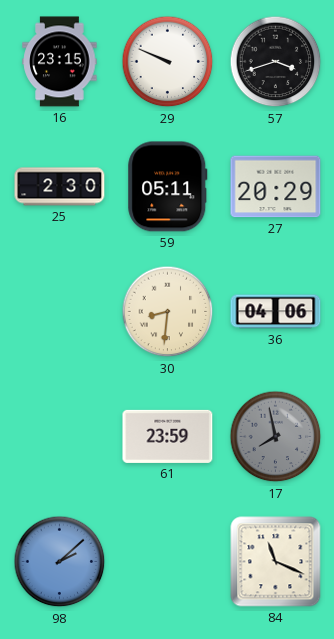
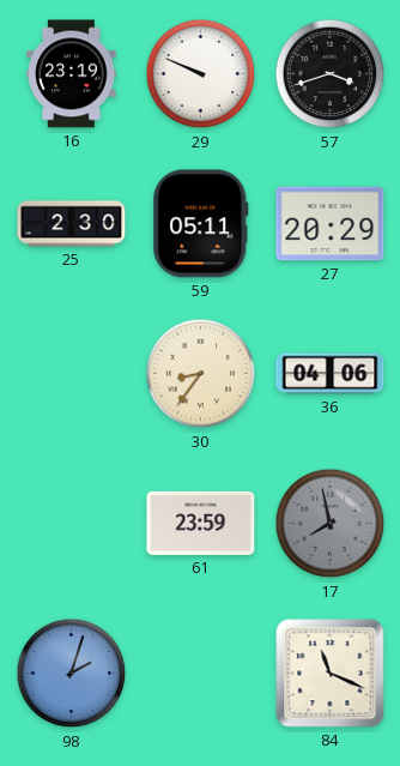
16: 23:15 -> 23:19 (72, 74)
30: 8:31 -> 8:36 (201, 374)
98: 2:08 -> 2:03 (72, 674)
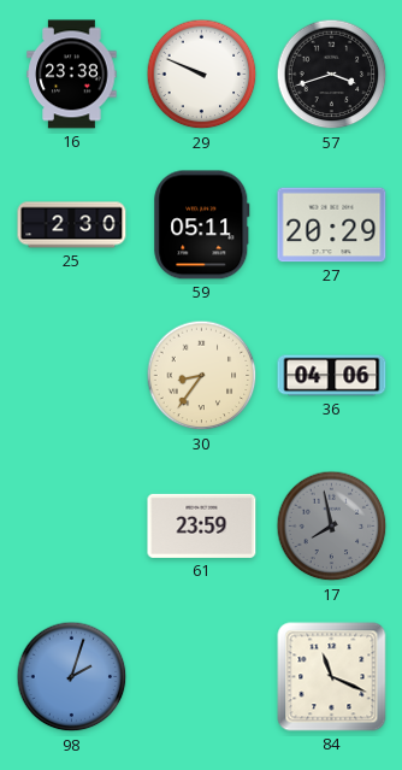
16: 23:19 -> 23:38 (72, 75)
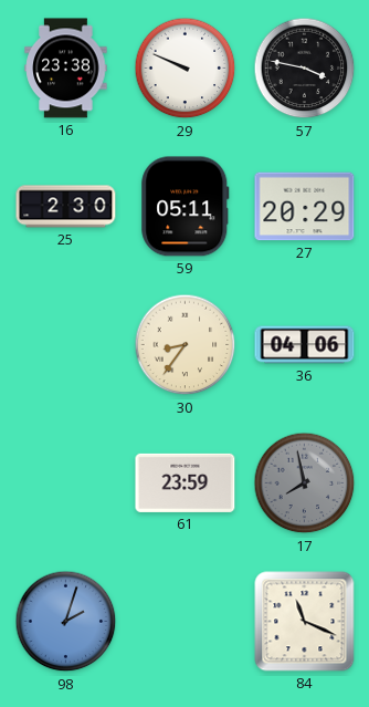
57: 3:42 -> 3:47 (305, 69)
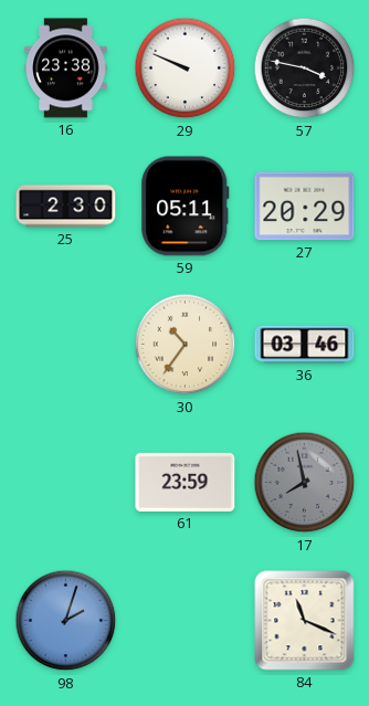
30: 8:36 -> 10:36 (186, 345)
36: 04:06 -> 03:46 (305, 345)
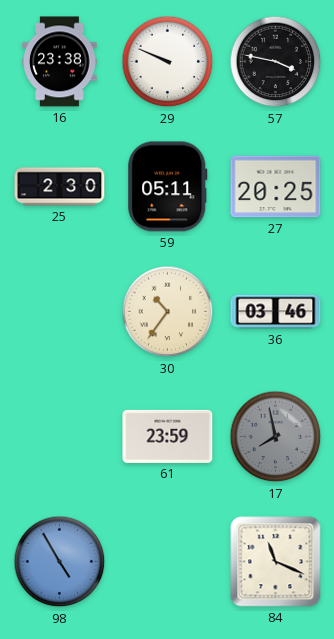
27: 20:29 -> 20:25 (276, 187)
98: 2:03 -> 4:55 (60, 562)
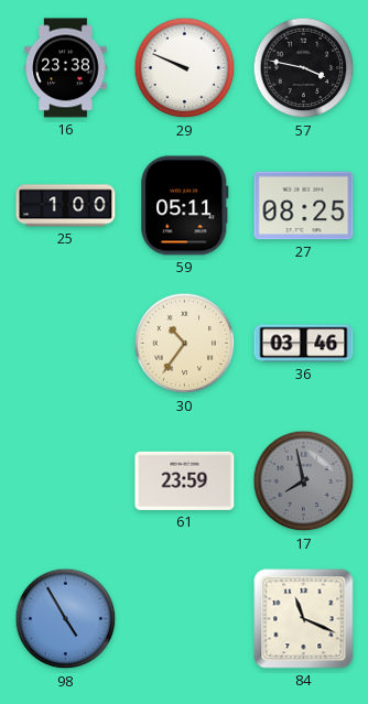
25: 2:30 -> 1:00 (66, 206)
27: 20:25 -> 08:25 (304, 206)
